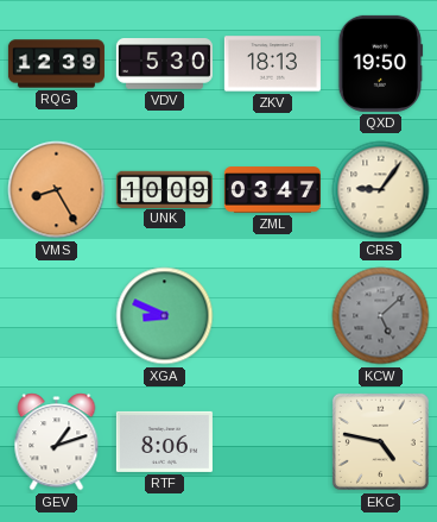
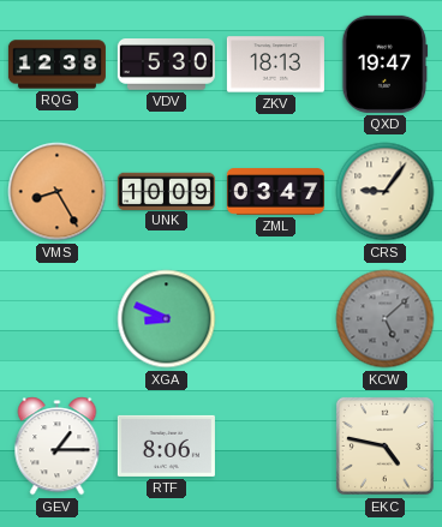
RQG: 12:39 -> 12:38 (56, 65)
QXD: 19:50 -> 19:47 (384, 64)
GEV: 1:12 -> 1:15 (58, 447)
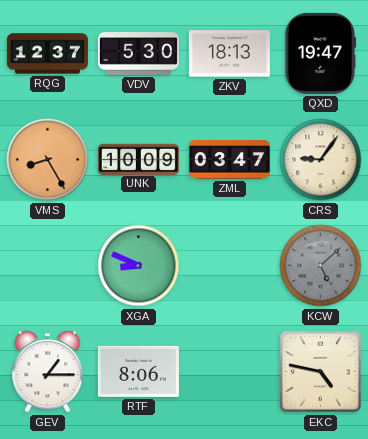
RQG: 12:38 -> 12:37 (47, 54)
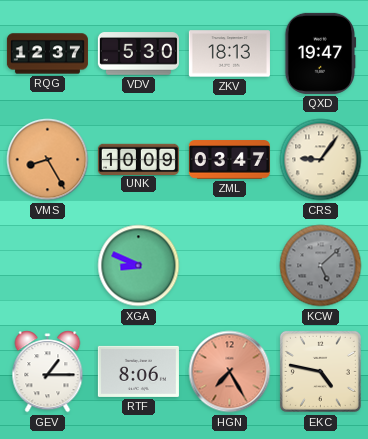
HGN: none -> 7:25 (230, 372)
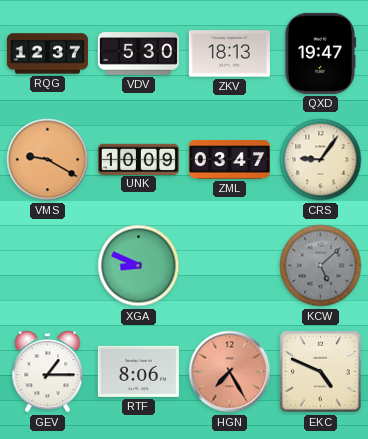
VMS: 8:25 -> 9:20 (48, 160)
EKC: 4:47 -> 4:49 (320, 371)
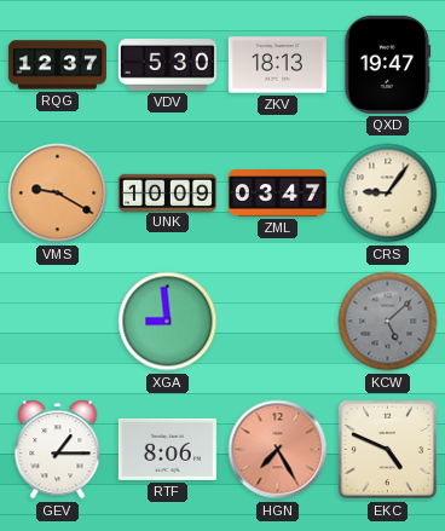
XGA: 8:49 -> 8:59 (168, 322)
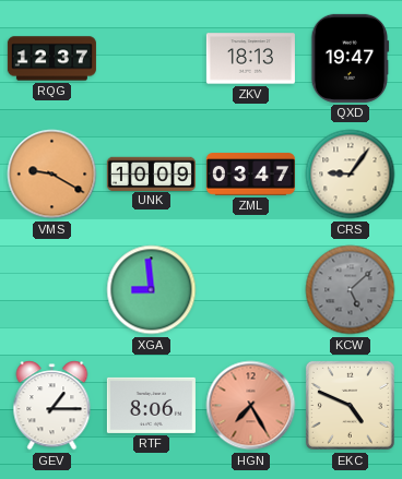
VDV: 5:30 -> none (167, 65)
